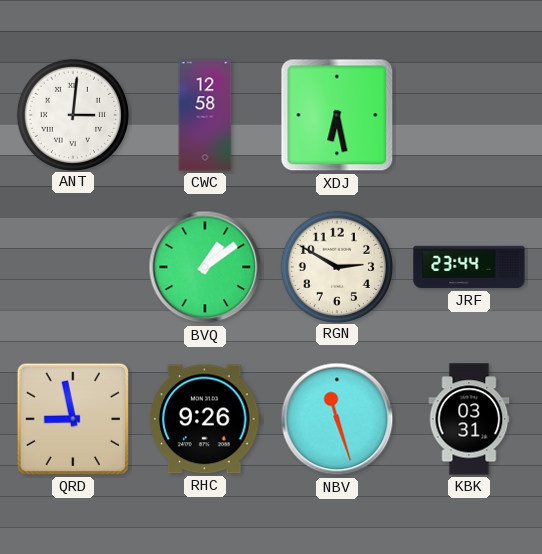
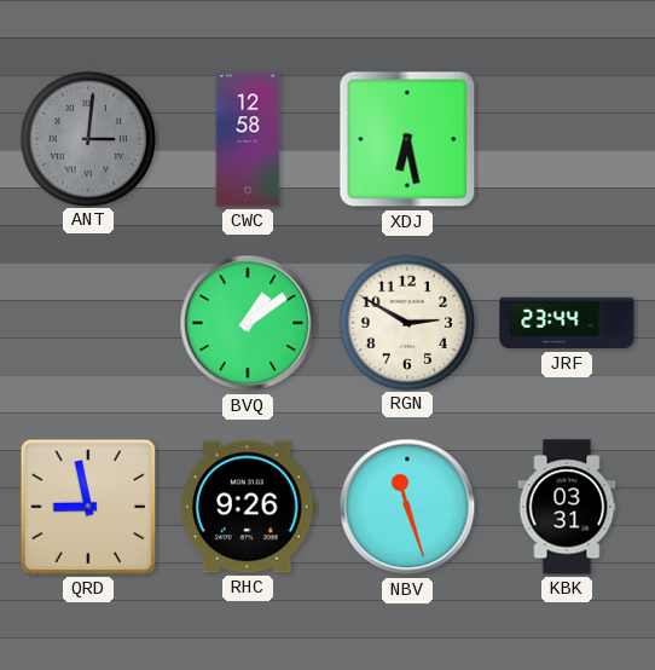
ANT dial: white -> grey (87, 138)
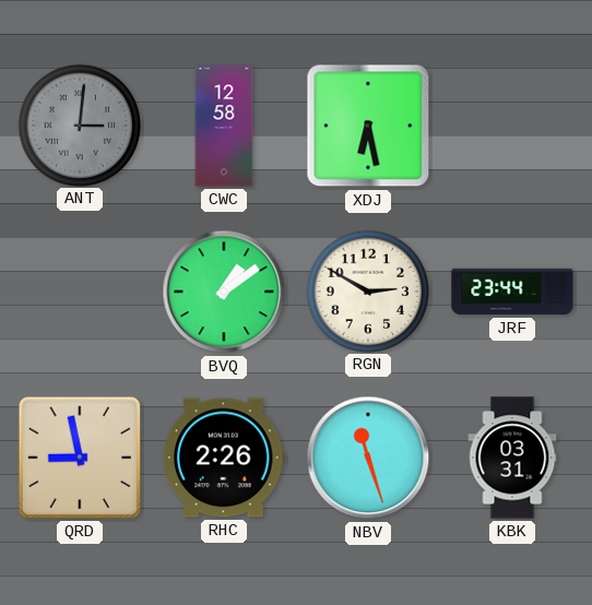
RHC: 9:26 -> 2:26 (224, 458)
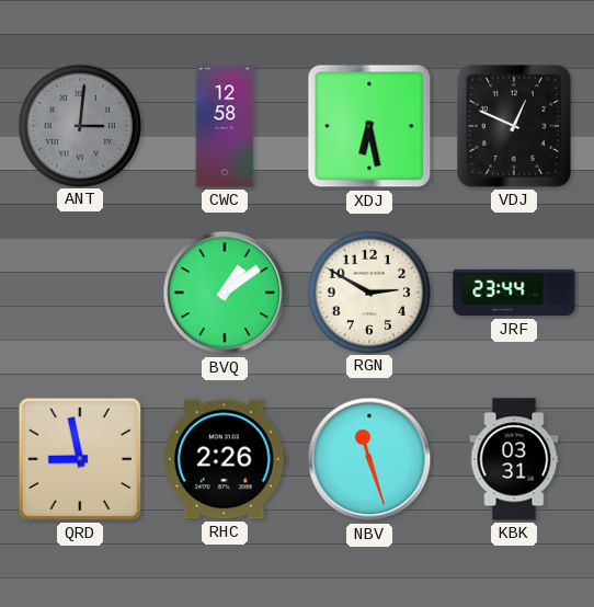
VDJ: none -> 12:49 (515, 127)
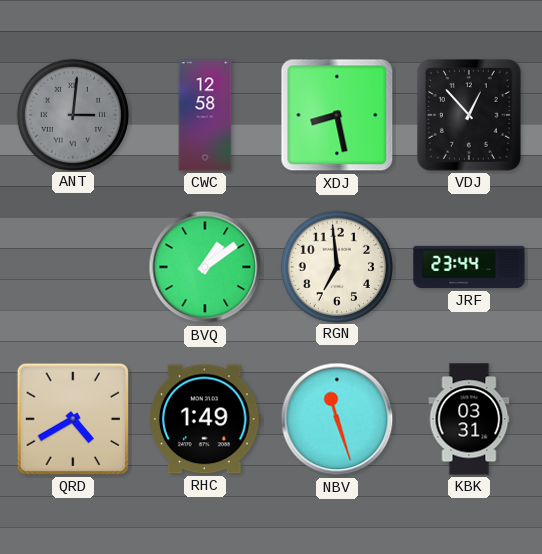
XDJ: 6:28 -> 8:28 (337, 115)
VDJ: 12:49 -> 12:53 (470, 116)
RGN: 2:50 -> 6:59 (336, 266)
QRD: 8:58 -> 4:40 (73, 419)
RHC: 2:26 -> 1:49 (205, 419)
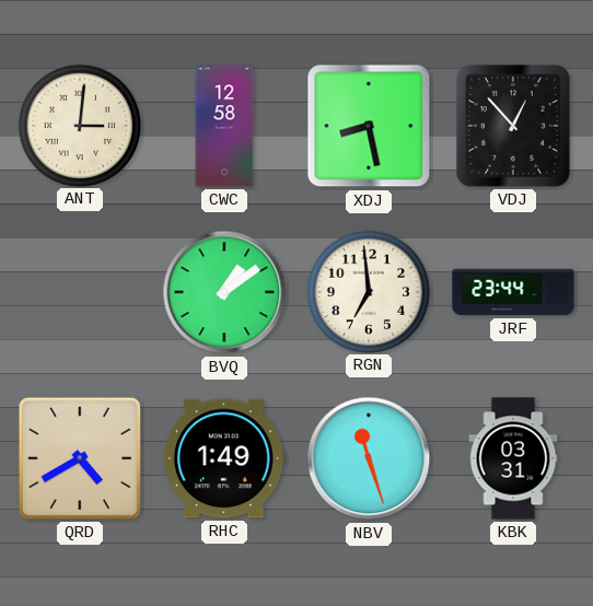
ANT dial: grey -> cream (79, 125)
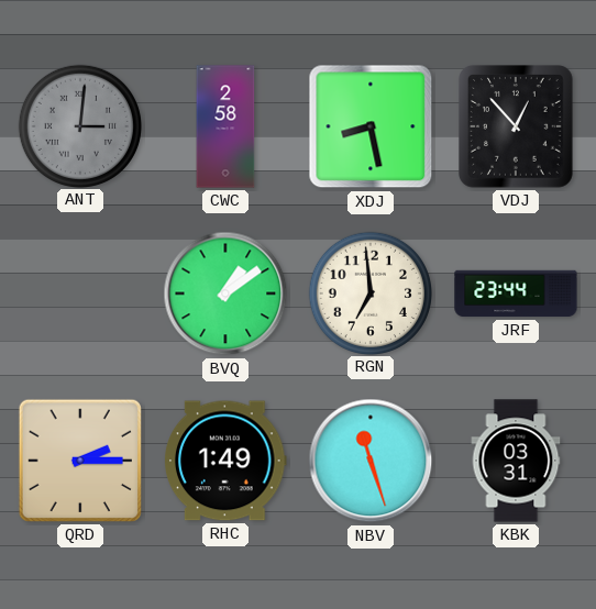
ANT dial: cream -> grey (79, 125)
CWC: 12:58 -> 2:58 (225, 126)
QRD: 4:40 -> 2:15 (80, 461)
